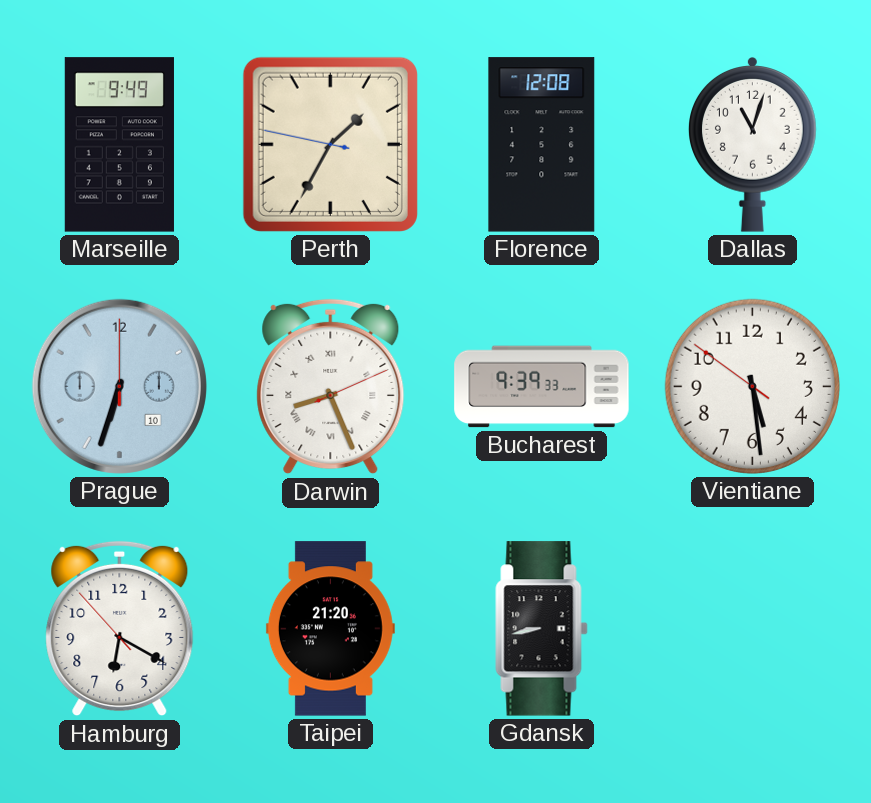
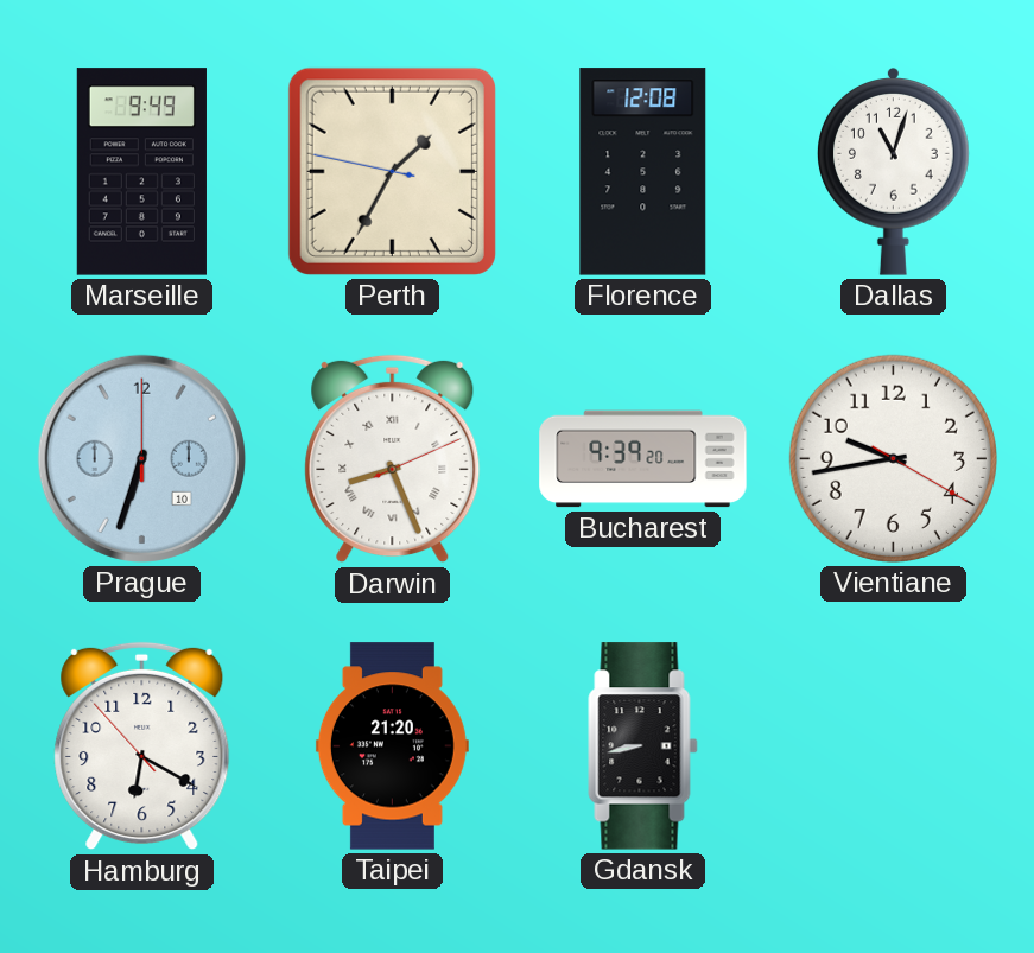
Bucharest: 9:39:33 -> 9:39:20 (643, 459)
Vientiane: 5:28 -> 9:43 (893, 458)
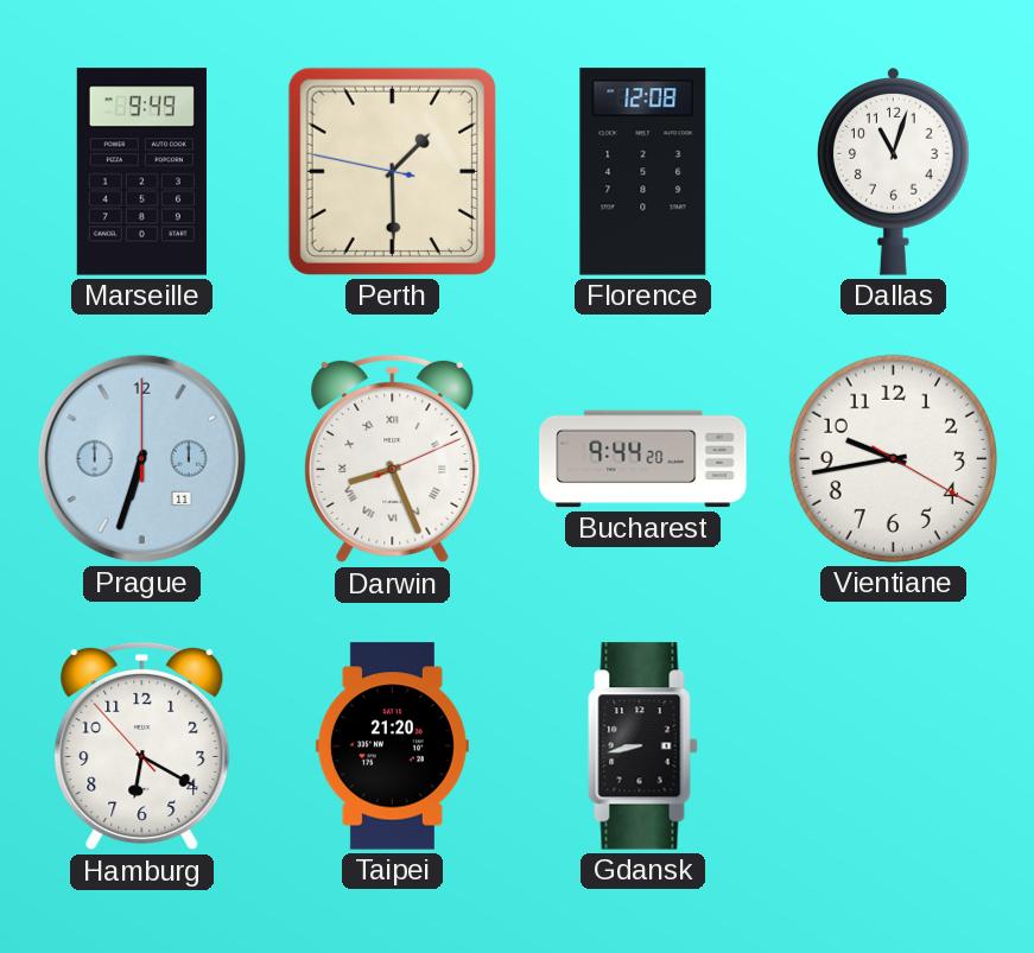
Perth: 1:34 -> 1:29 (392, 171)
Prague date: 10 -> 11 (141, 458)
Bucharest: 9:39 -> 9:44 (643, 459)
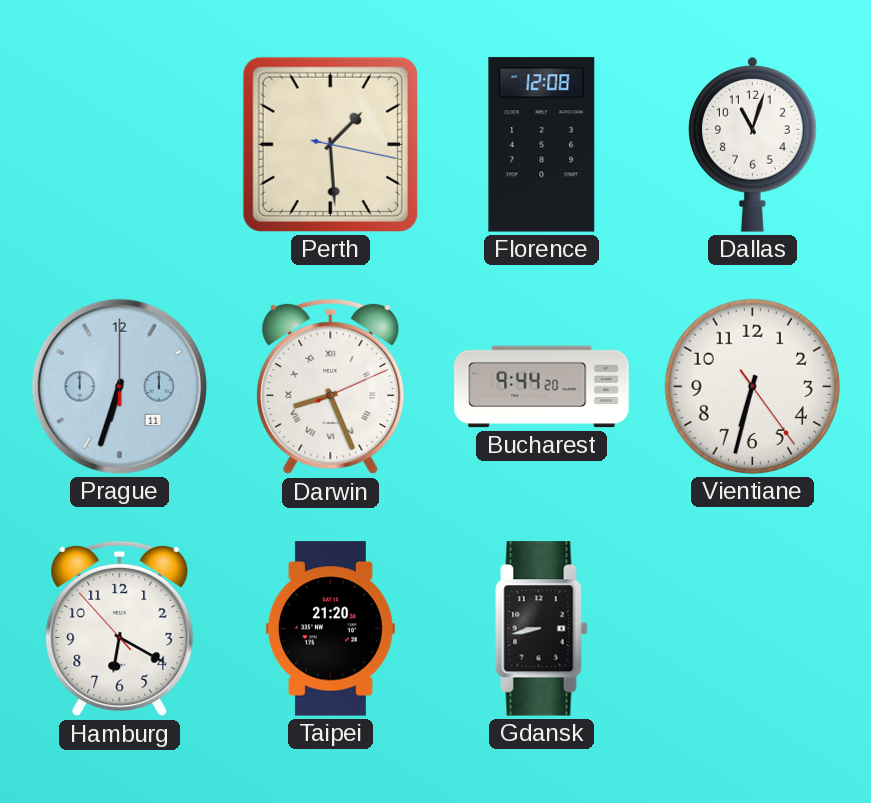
Marseille: 9:49 -> none (141, 172)
Perth: 1:29:47 -> 1:29:17 (330, 144)
Vientiane: 9:43 -> 6:32 (752, 386)
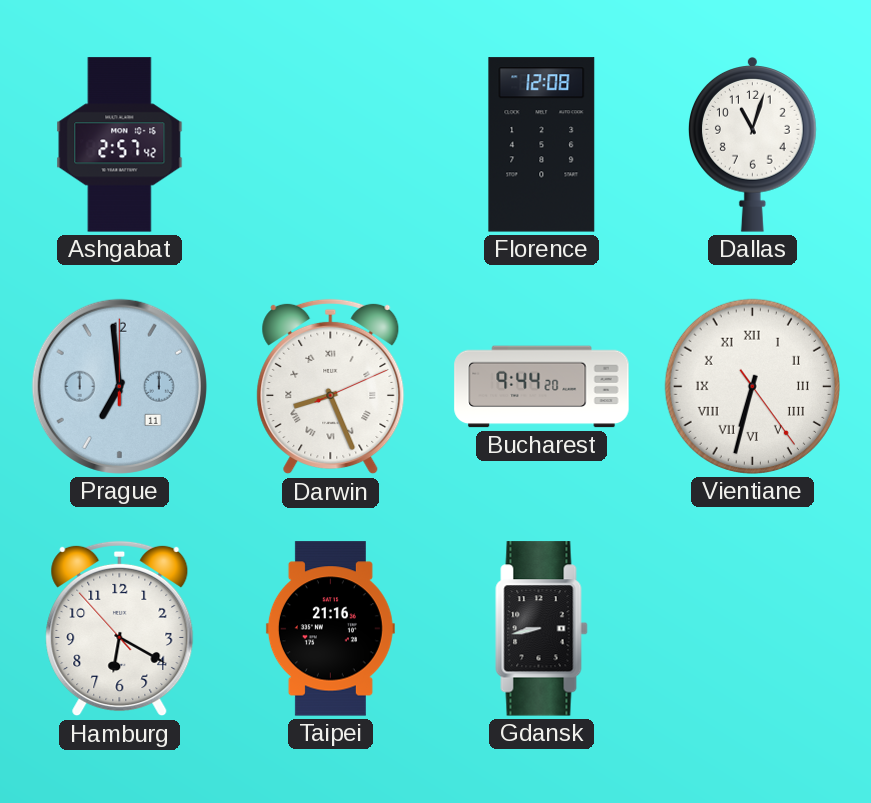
Ashgabat: none -> 2:57 (120, 145)
Perth: 1:29 -> none (330, 144)
Prague: 6:33 -> 6:59 (119, 386)
Vientiane numerals: Arabic -> Roman (752, 386)
Taipei: 21:20 -> 21:16 (330, 629)
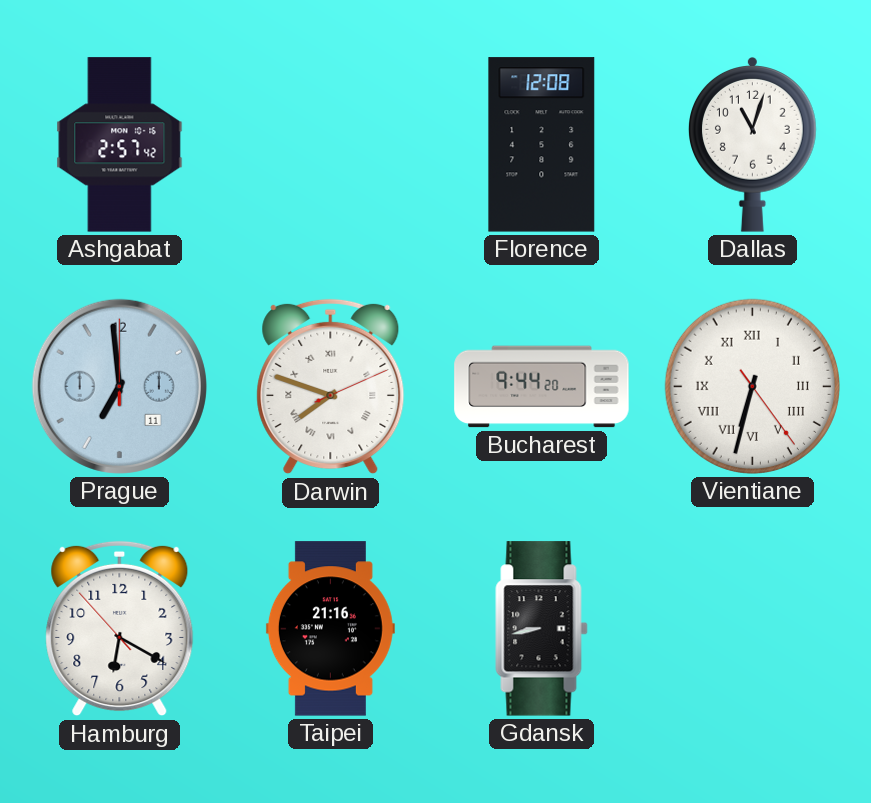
Darwin: 8:26 -> 7:48 (331, 387)
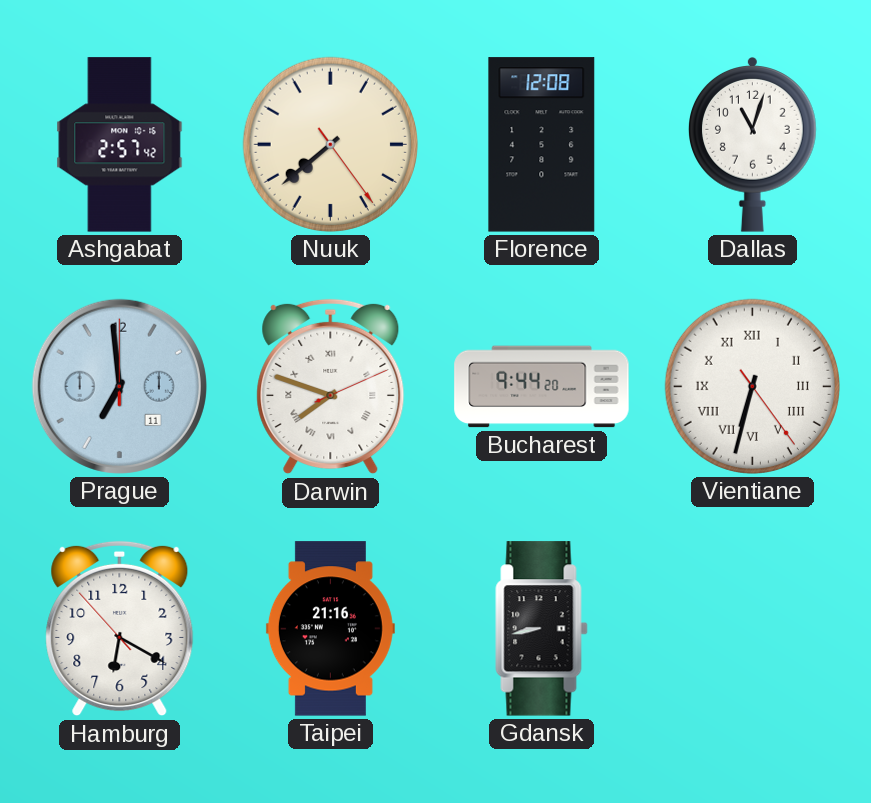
Nuuk: none -> 7:38 (330, 144)
